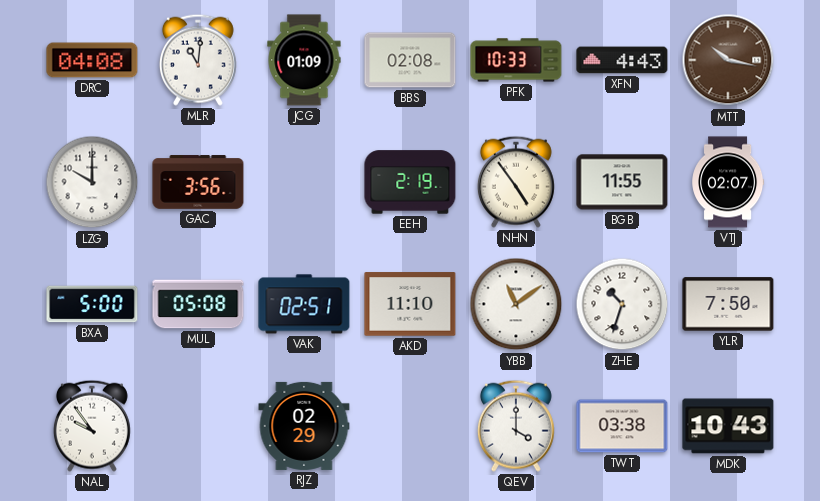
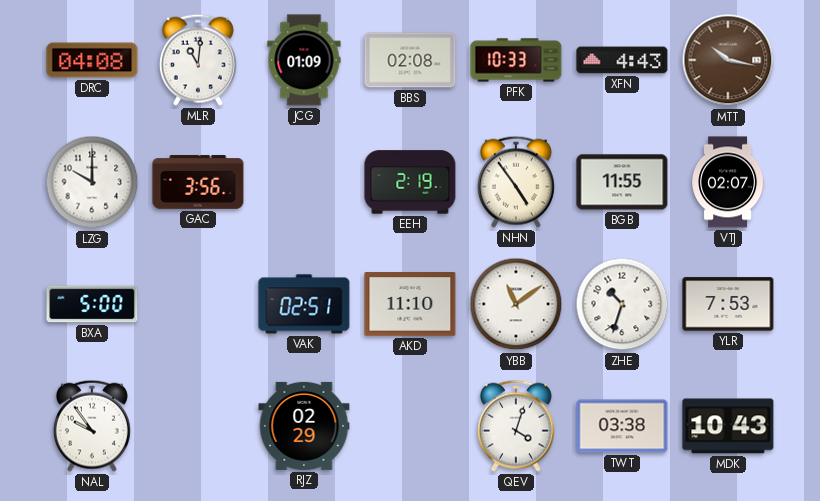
MUL: 05:08 -> none (198, 304)
YLR: 7:50 -> 7:53 (728, 304)
QEV: 4:00 -> 4:03 (516, 426)
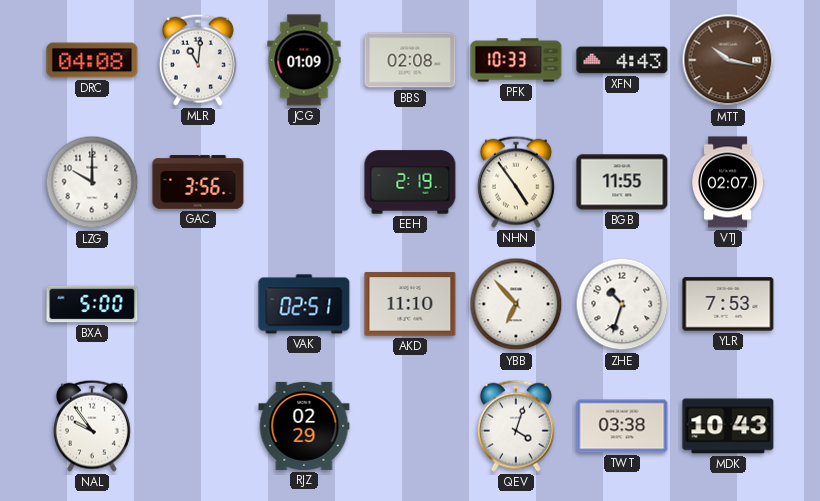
YBB: 11:09 -> 6:53 (516, 304)
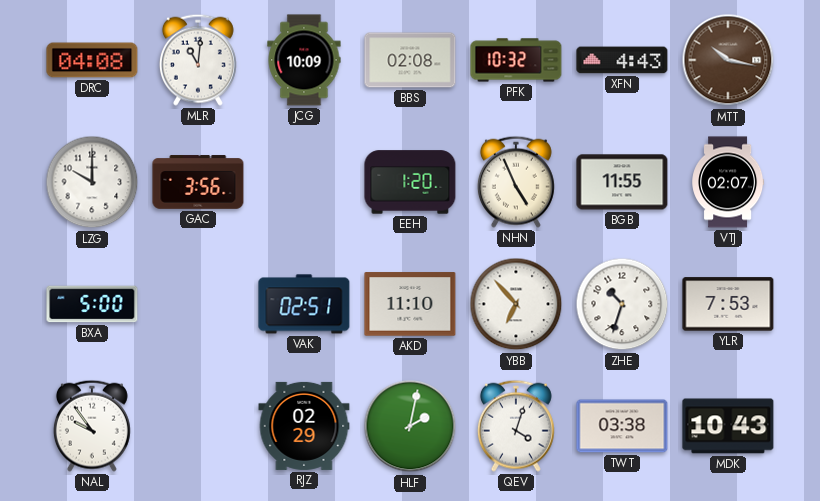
JCG: 01:09 -> 10:09 (304, 60)
PFK: 10:33 -> 10:32 (516, 60)
EEH: 2:19 -> 1:20 (410, 182)
NHN: 4:54 -> 4:56 (516, 182)
HLF: none -> 2:02 (410, 426)
